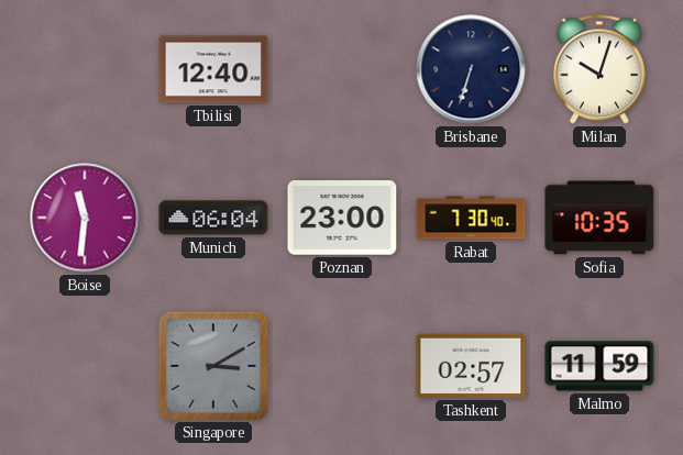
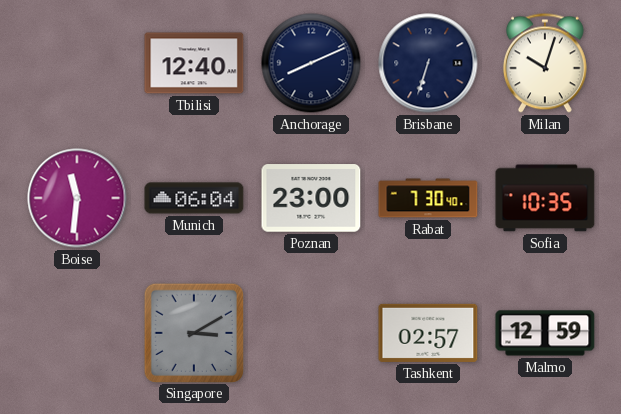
Anchorage: none -> 8:11 (311, 63)
Malmo: 11:59 -> 12:59 (545, 333)
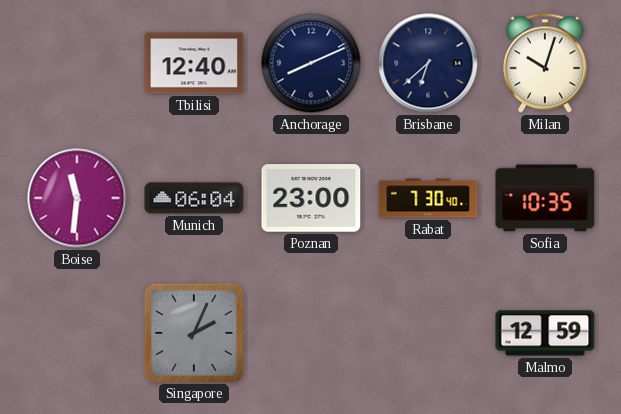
Brisbane: 6:33 -> 6:38 (428, 63)
Singapore: 3:10 -> 2:04 (193, 332)
Tashkent: 02:57 -> none (428, 333)
